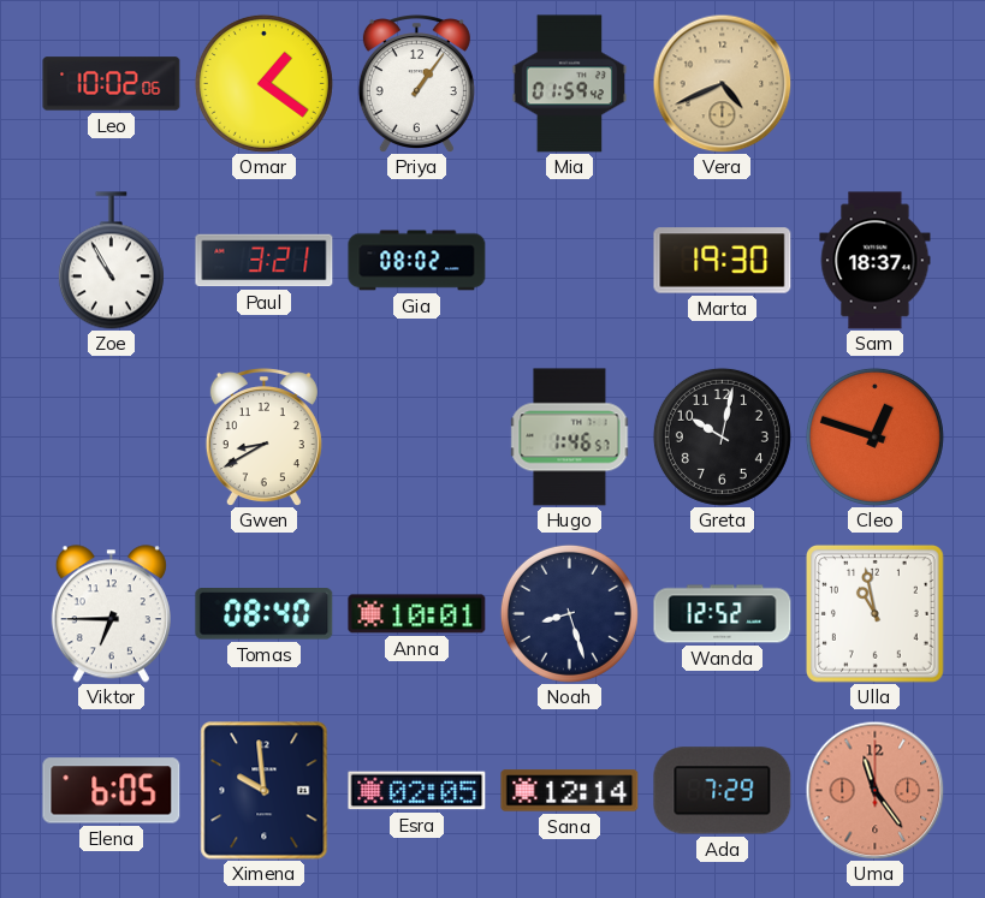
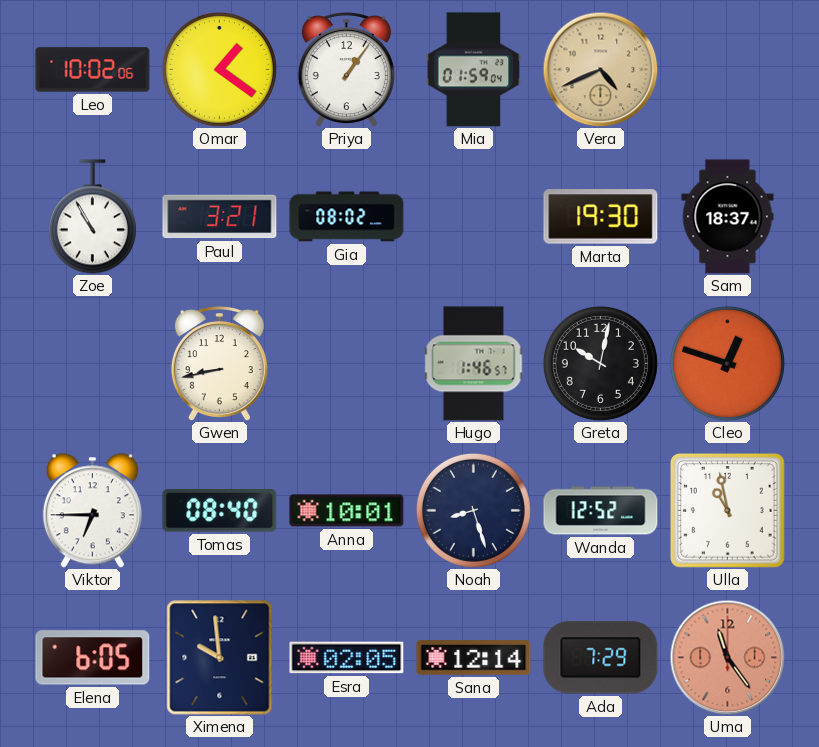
Mia: 01:59:42 -> 01:59:04 (474, 70)
Gwen: 8:40 -> 8:43 (219, 364)
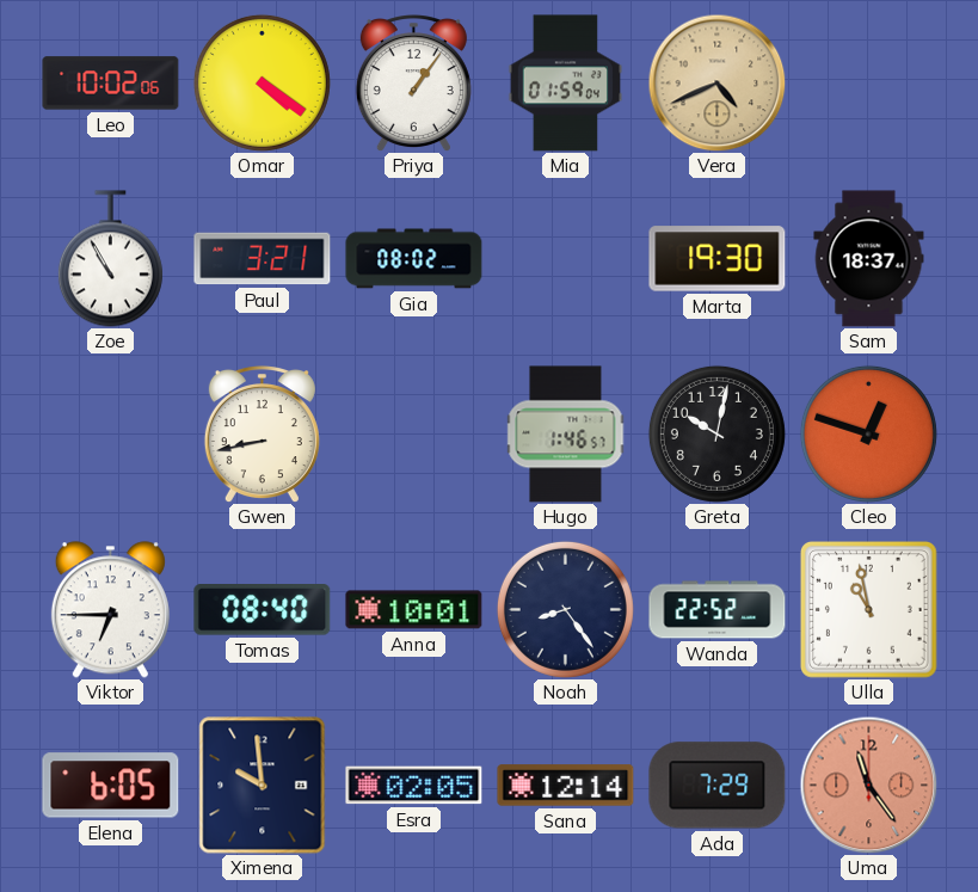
Omar: 1:21 -> 4:21 (262, 82)
Noah: 8:27 -> 8:24 (565, 609)
Wanda: 12:52 -> 22:52 (718, 610)
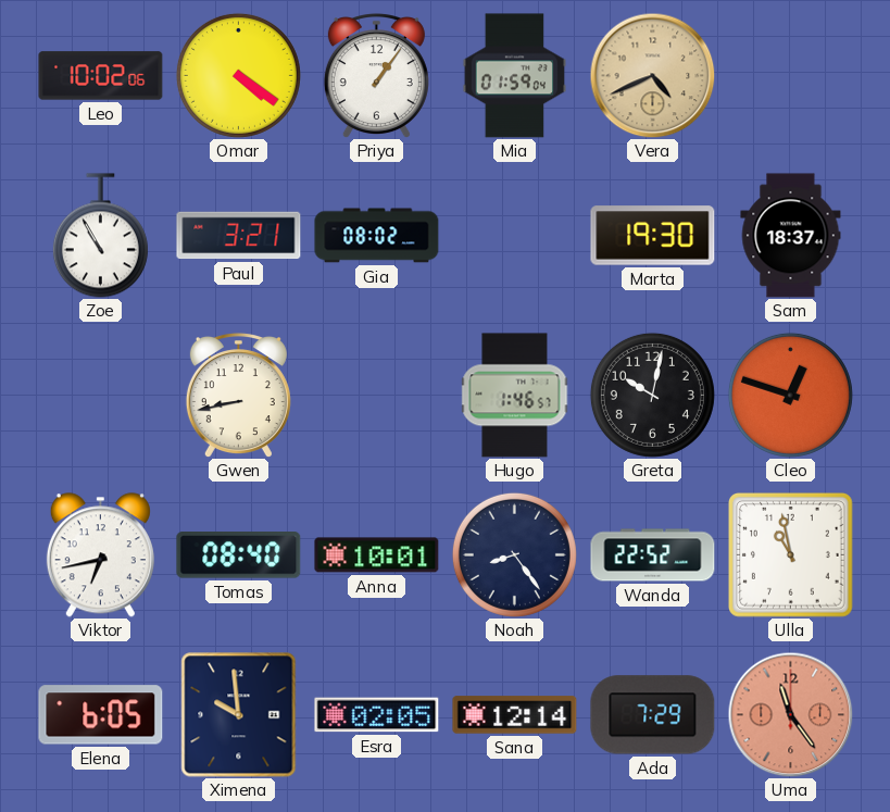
Viktor: 6:45 -> 6:43 (100, 555)
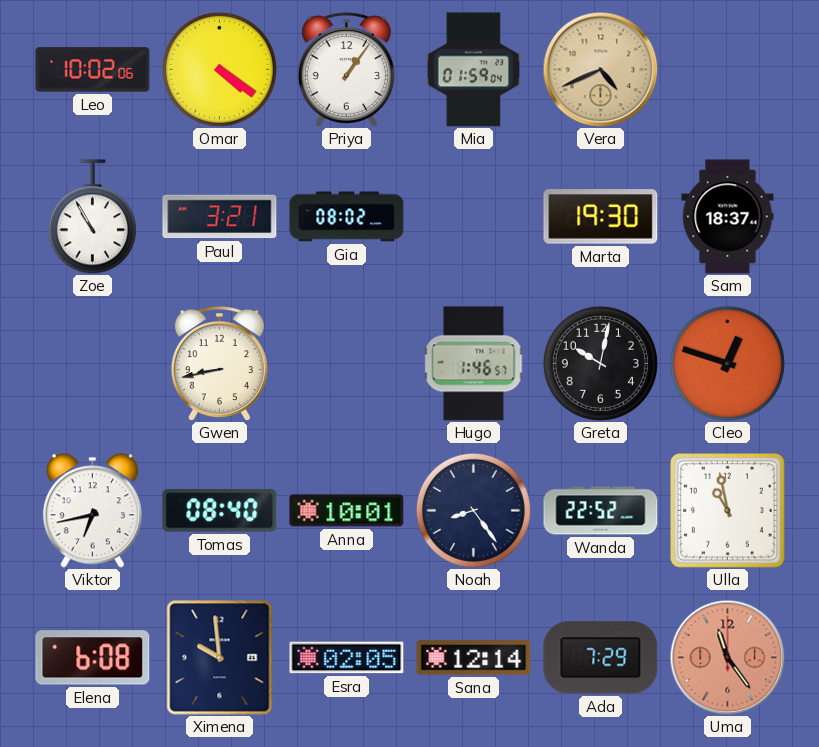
Elena: 6:05 -> 6:08 (93, 658)
